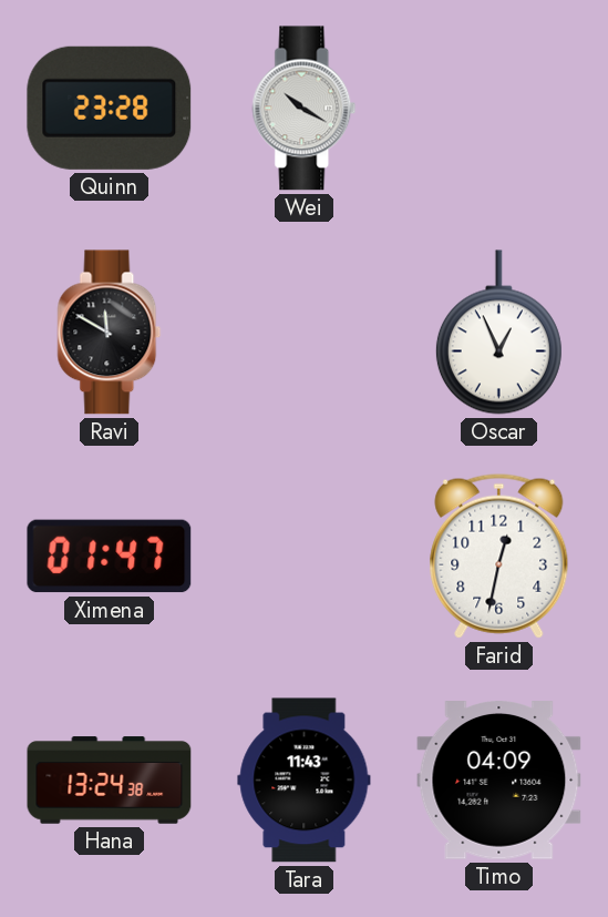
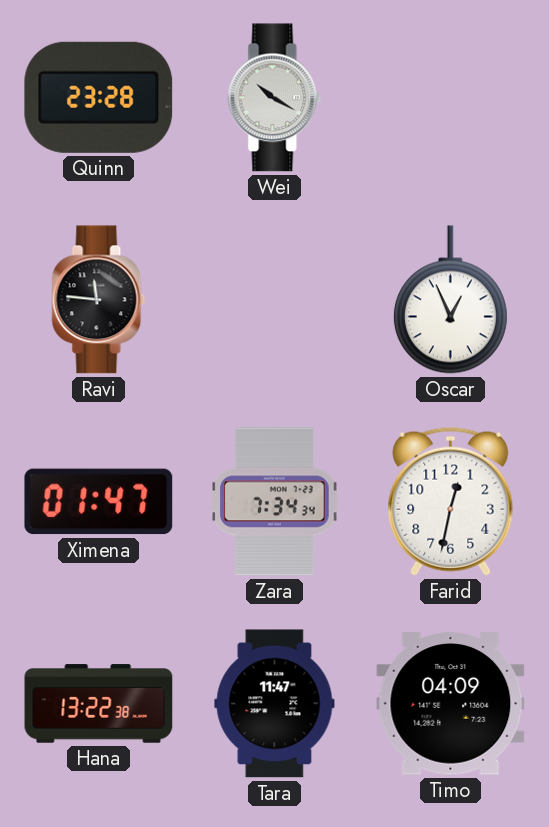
Ravi: 11:50 -> 11:46 (99, 300)
Zara: none -> 7:34 (275, 502)
Hana: 13:24 -> 13:22 (99, 704)
Tara: 11:43 -> 11:47 (275, 704)
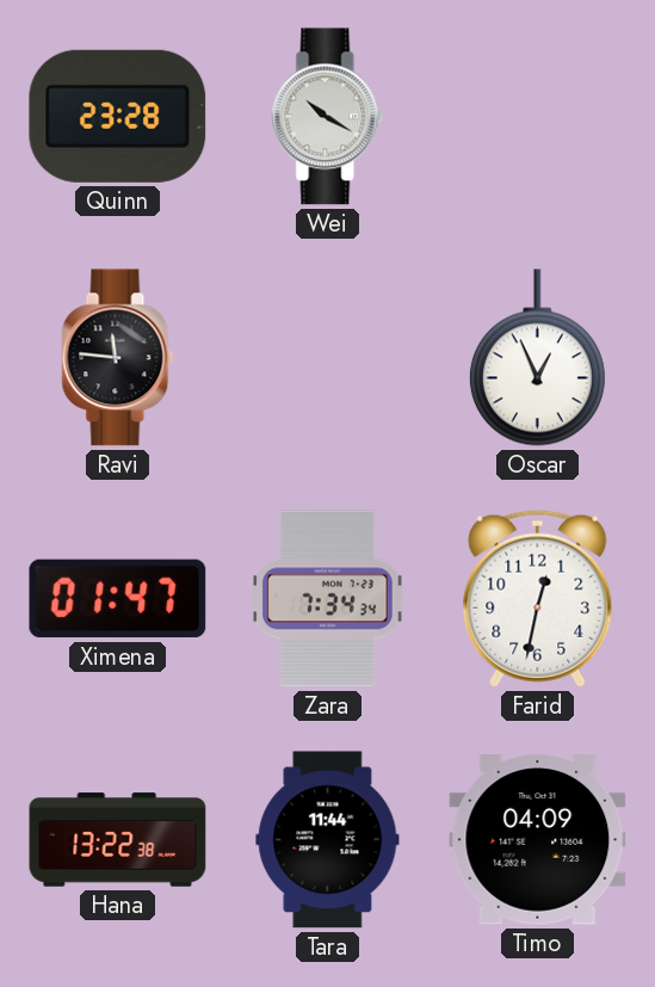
Tara: 11:47 -> 11:44 (328, 840)
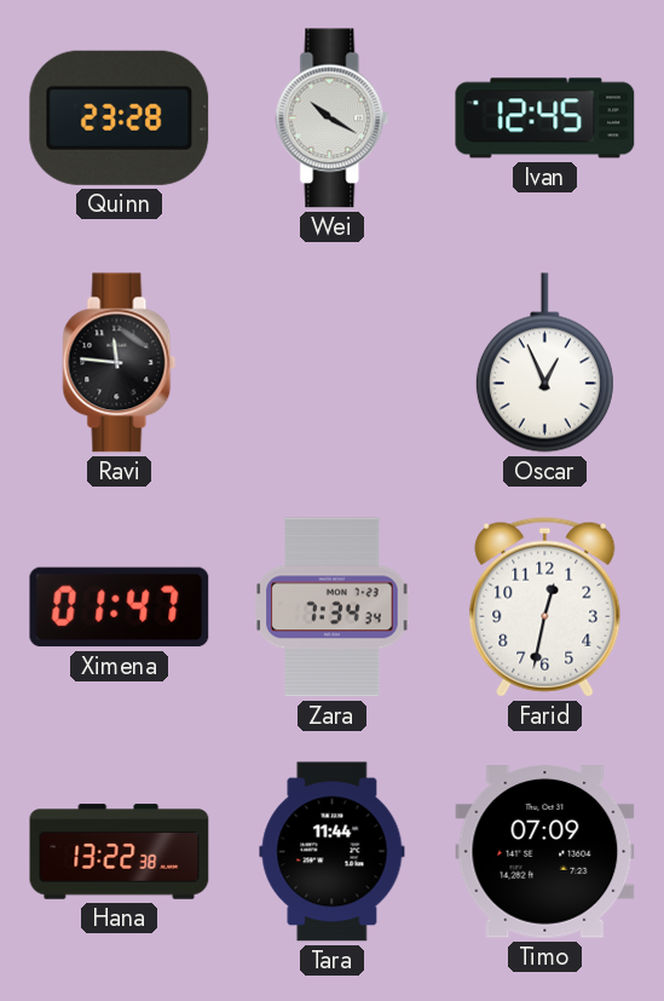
Ivan: none -> 12:45 (545, 119)
Timo: 04:09 -> 07:09 (545, 852)
